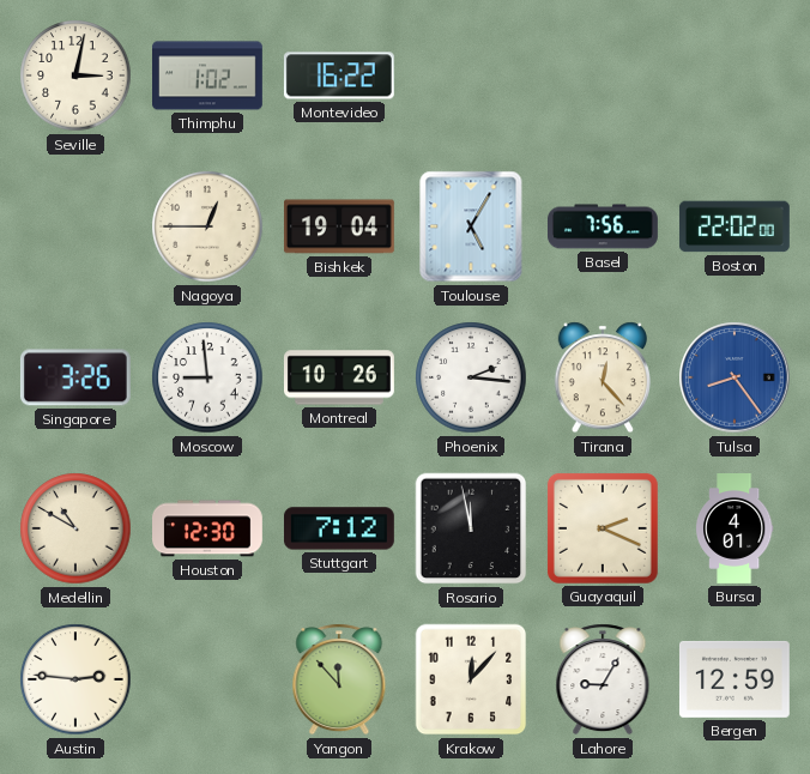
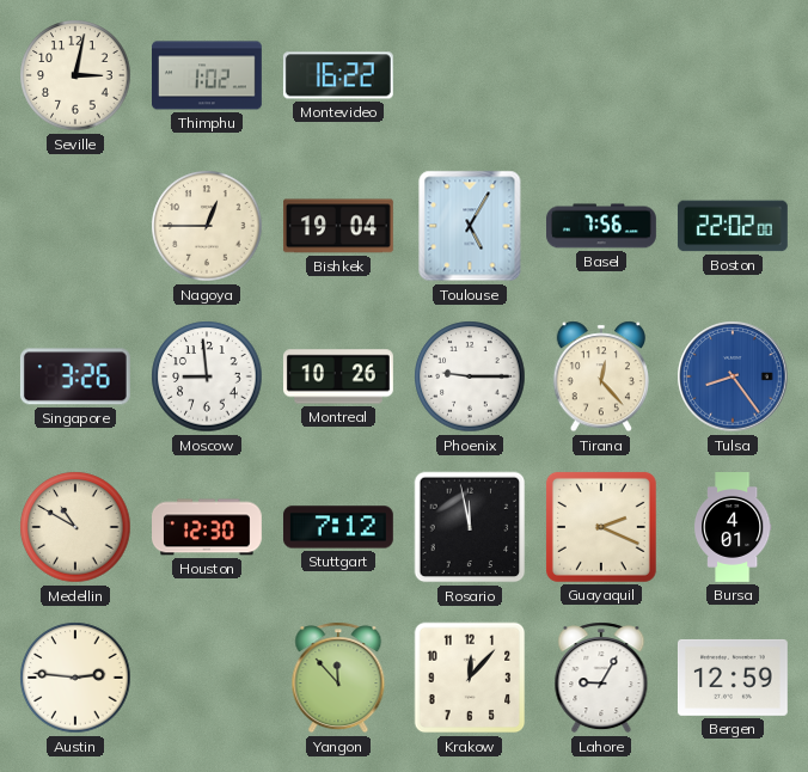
Phoenix: 2:16 -> 9:15 (470, 376)
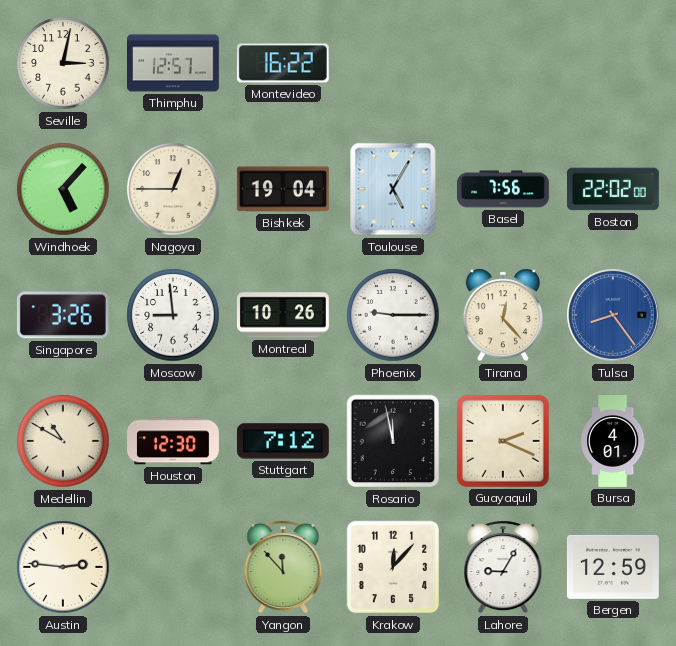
Thimphu: 1:02 -> 12:57 (174, 63)
Windhoek: none -> 5:07 (63, 189)
